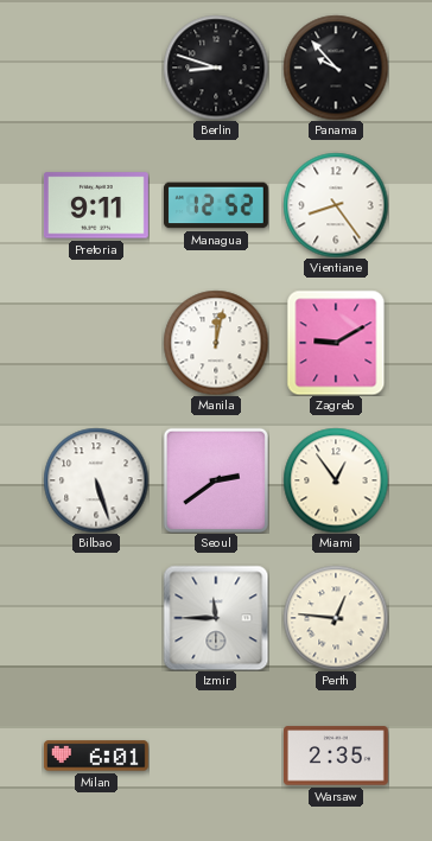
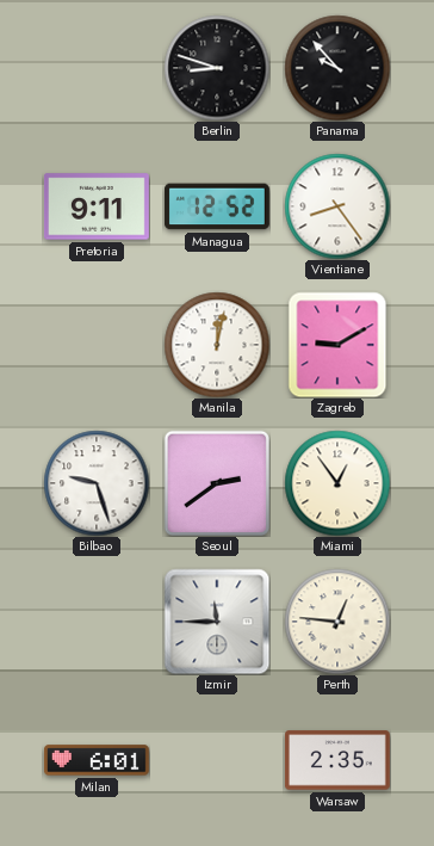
Bilbao: 5:27 -> 9:27 (97, 483)
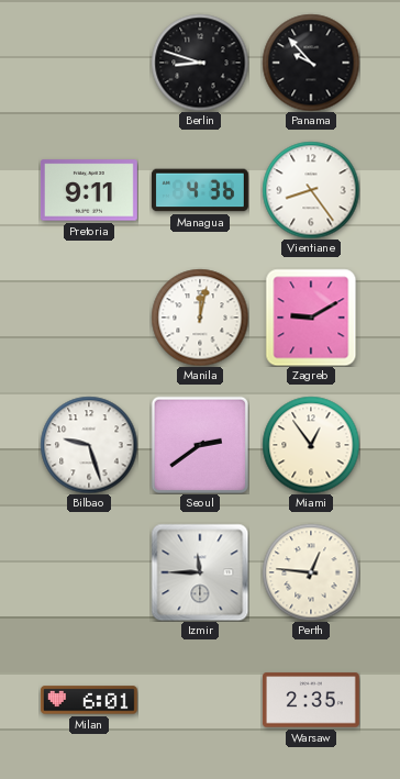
Managua: 12:52 -> 4:36 (200, 190)
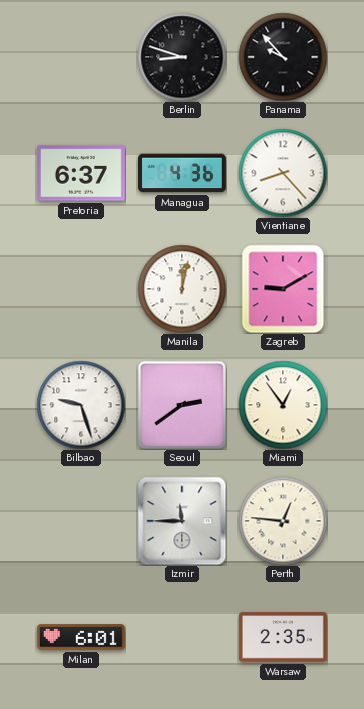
Pretoria: 9:11 -> 6:37 (81, 173)
Vientiane: 8:24 -> 8:23 (283, 173)
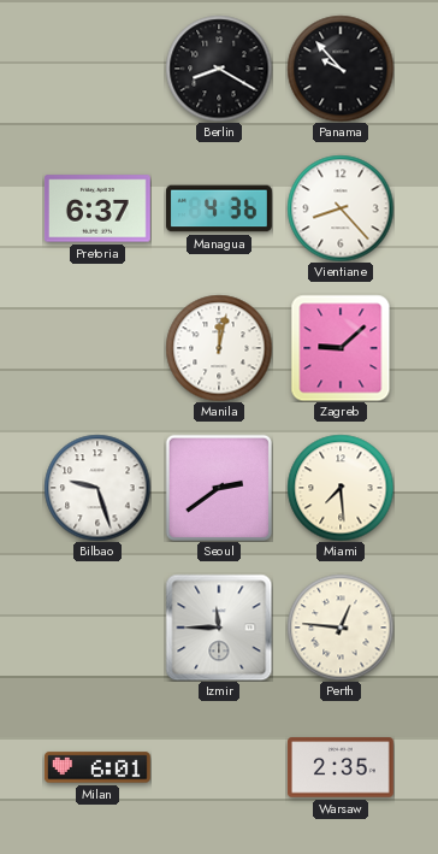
Berlin: 8:48 -> 8:20 (219, 69)
Zagreb: 9:10 -> 9:08 (341, 348)
Miami: 12:54 -> 7:29 (341, 488)
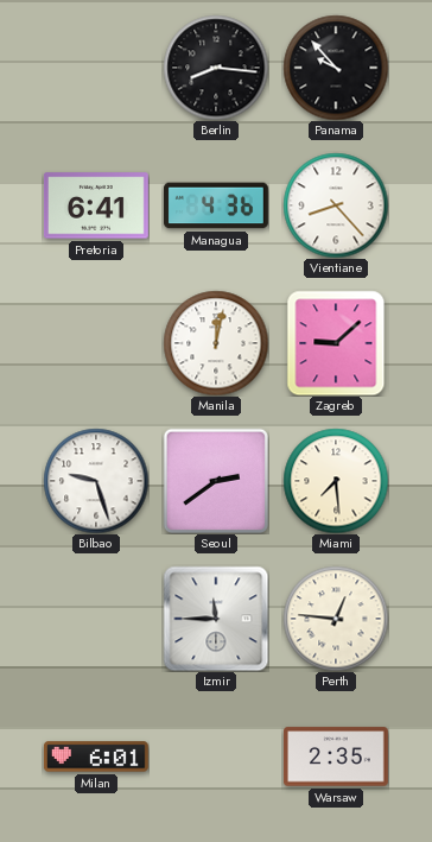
Berlin: 8:20 -> 8:16 (216, 68)
Pretoria: 6:37 -> 6:41 (96, 205)
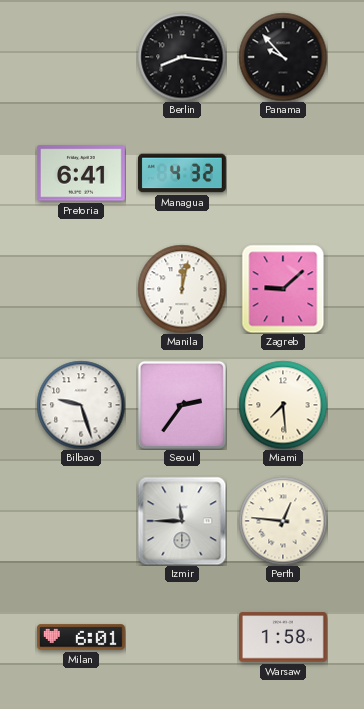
Managua: 4:36 -> 4:32 (182, 173)
Vientiane: 8:23 -> none (336, 205)
Seoul: 2:39 -> 2:36 (181, 404)
Warsaw: 2:35 -> 1:58 (283, 637)
